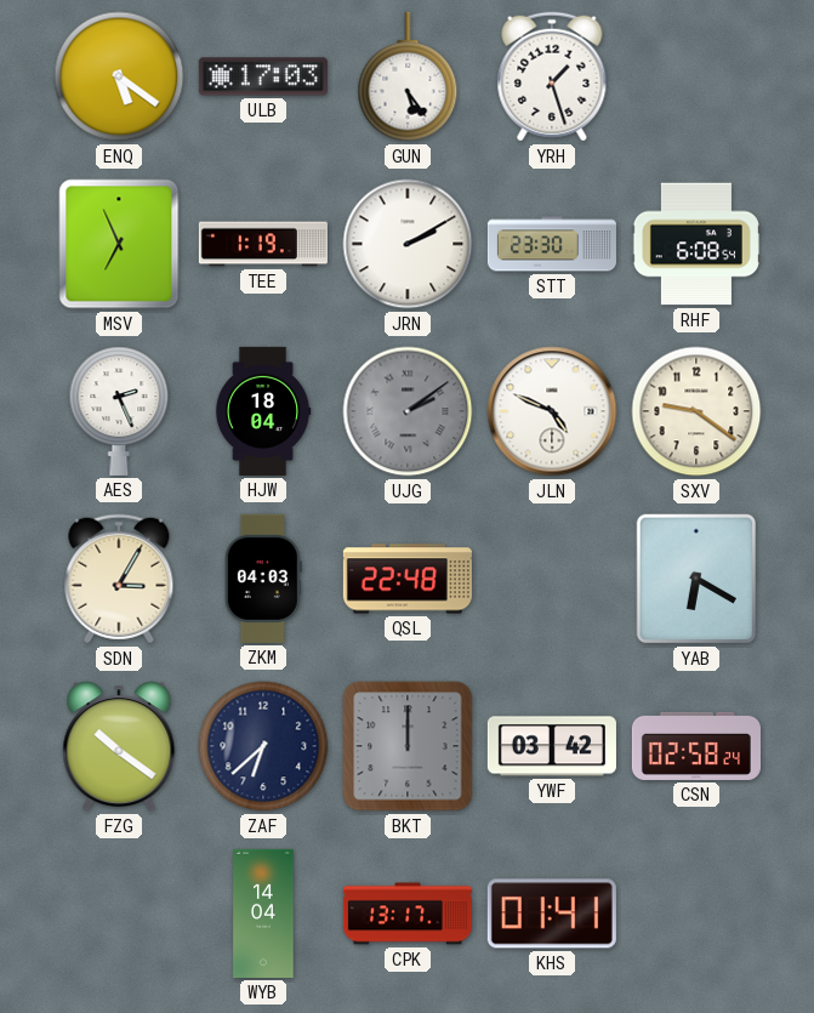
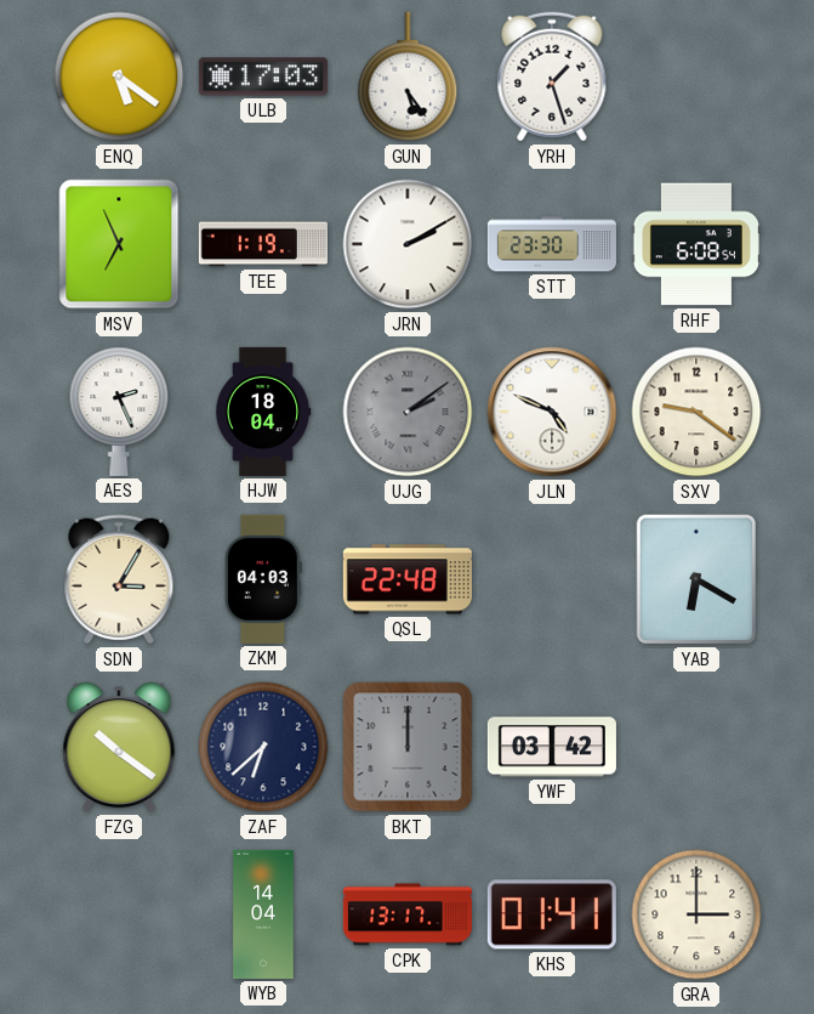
CSN: 02:58 -> none (696, 746)
GRA: none -> 3:00 (696, 914)
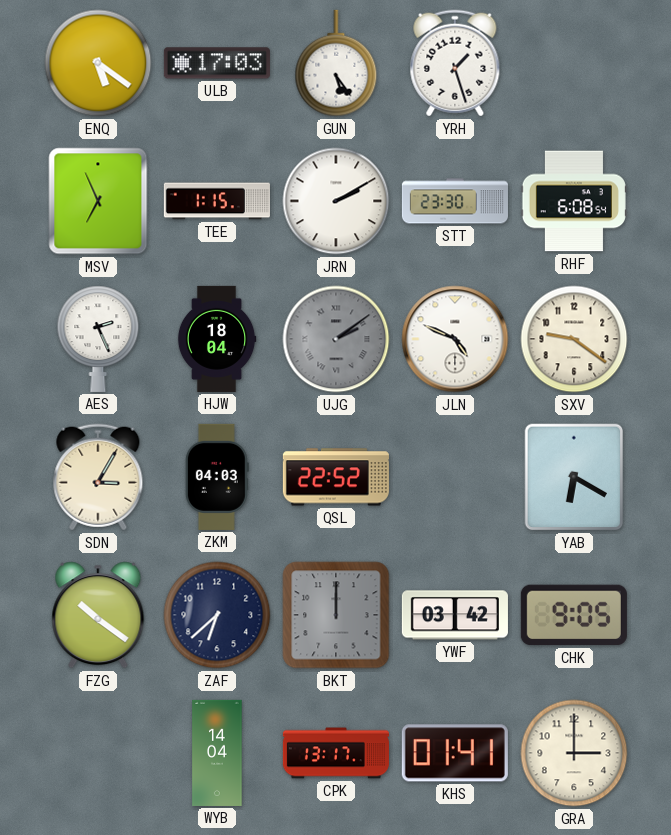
TEE: 1:19 -> 1:15 (217, 201)
QSL: 22:48 -> 22:52 (336, 477)
CHK: none -> 9:05 (574, 615)
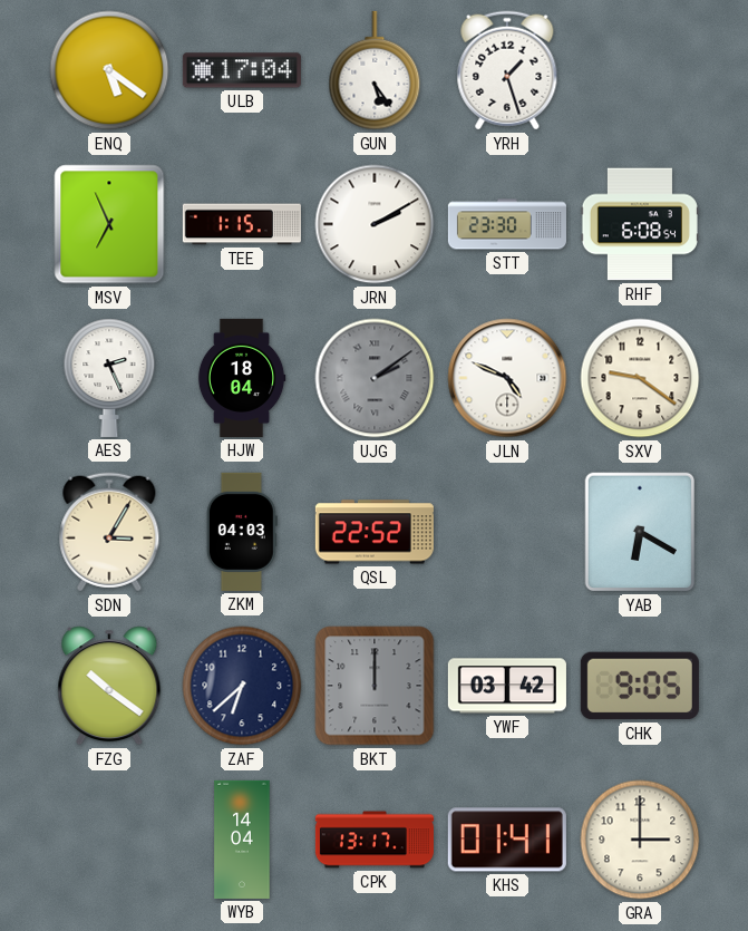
ULB: 17:03 -> 17:04 (242, 70)
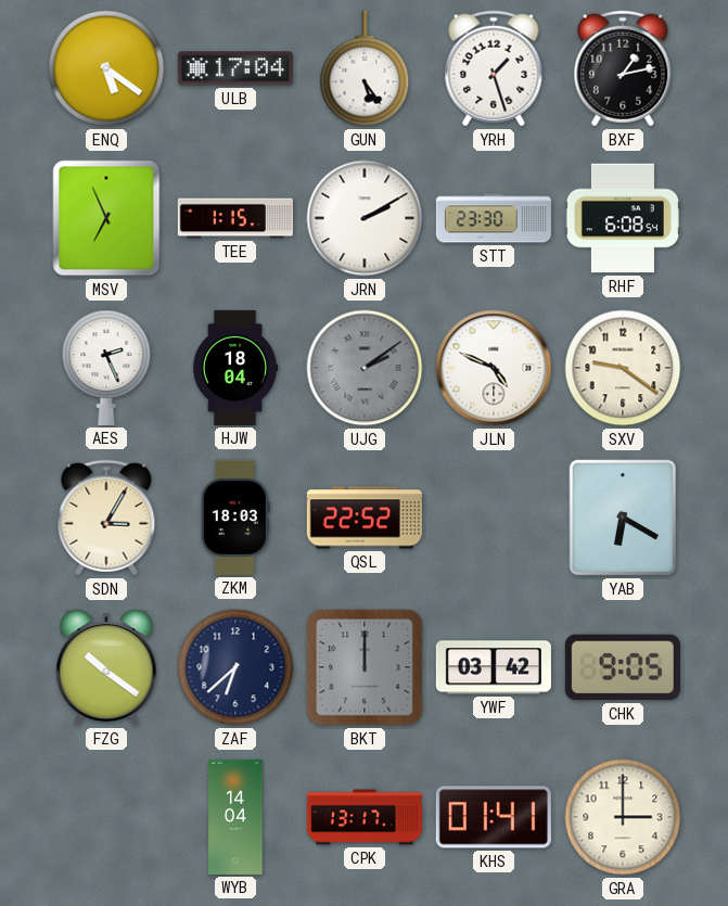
BXF: none -> 1:13 (623, 68)
ZKM: 04:03 -> 18:03 (235, 518)
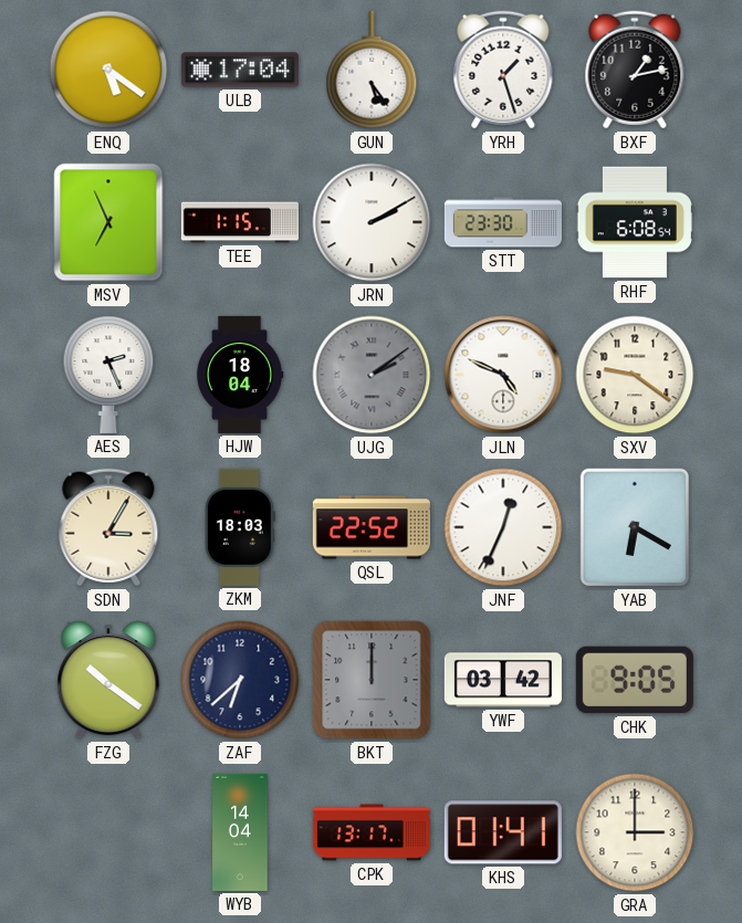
JNF: none -> 12:34 (503, 527)
